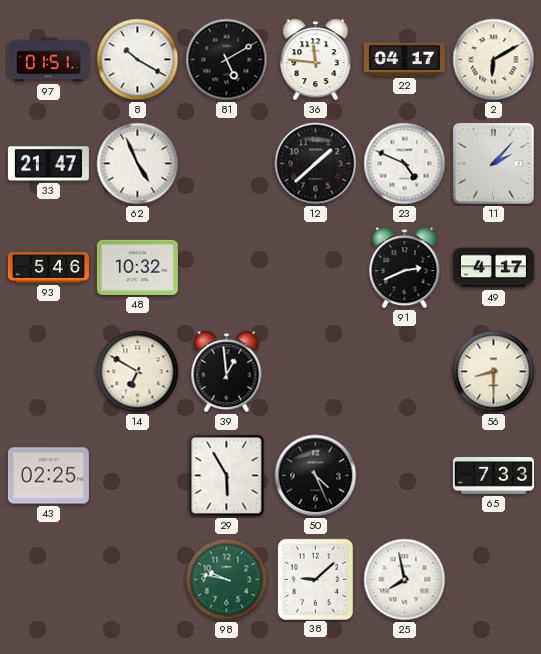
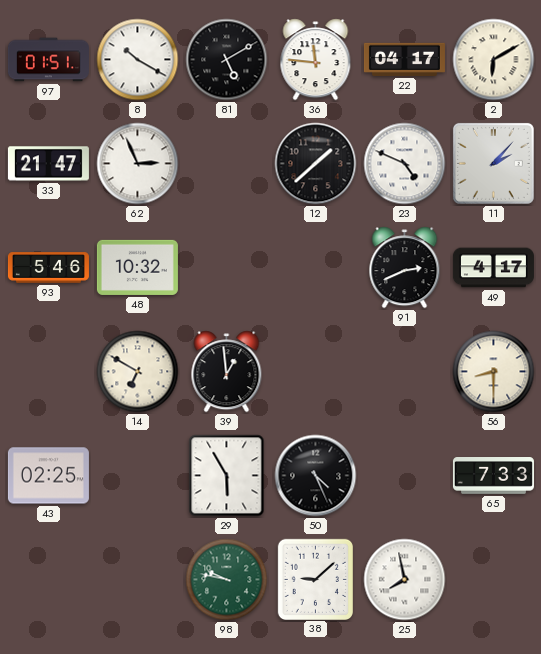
62: 4:56 -> 2:56 (138, 164)
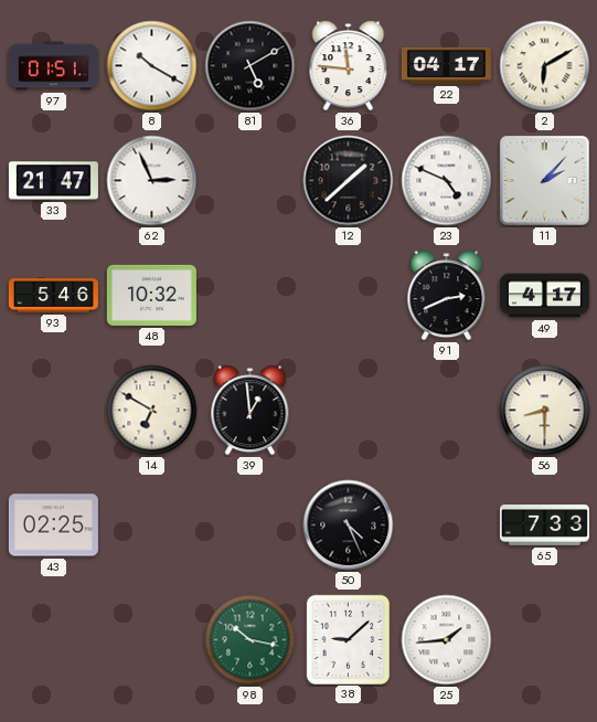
29: 5:55 -> none (227, 476)
98: 9:47 -> 10:17 (250, 640)
25: 7:58 -> 1:44 (447, 640)
